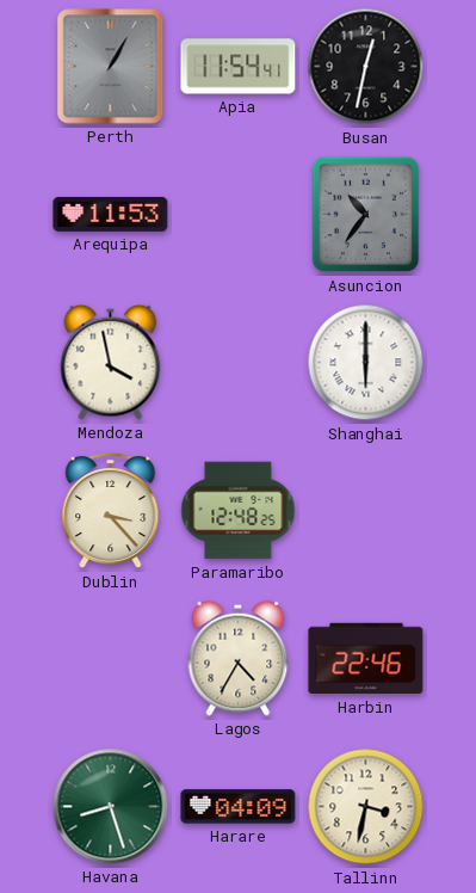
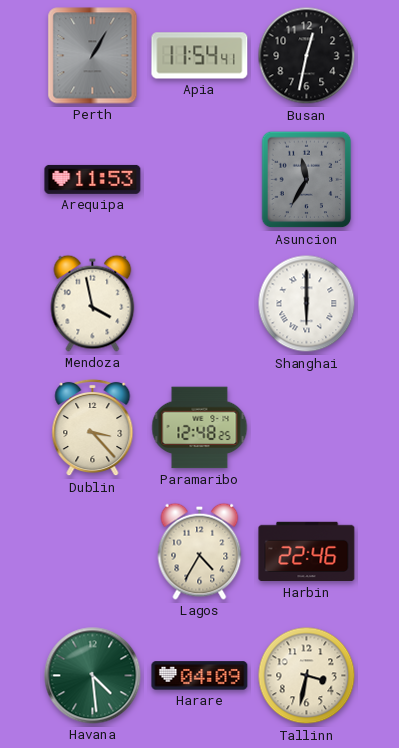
Asuncion: 10:36 -> 11:35 (307, 180)
Havana: 8:27 -> 4:29 (93, 676)
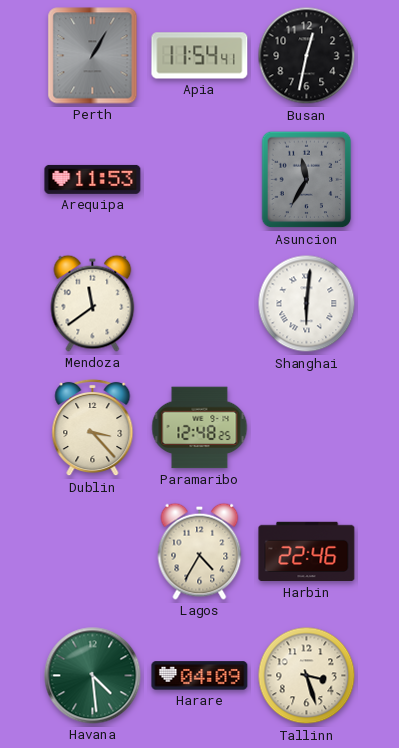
Mendoza: 3:58 -> 11:39 (93, 303)
Shanghai: 6:00 -> 6:01 (307, 304)
Tallinn: 3:32 -> 3:27 (307, 676)
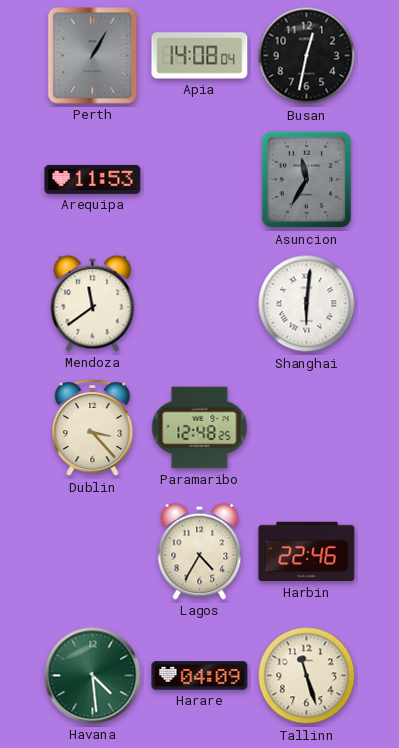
Apia: 11:54 -> 14:08 (200, 56)
Tallinn: 3:27 -> 11:27 (307, 676)
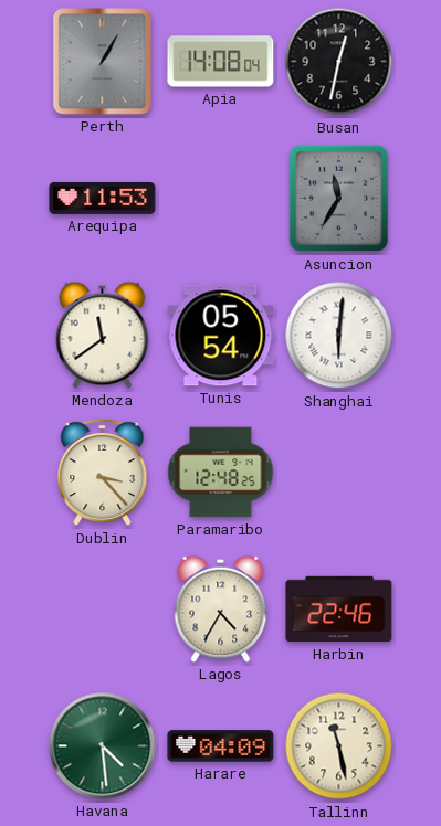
Tunis: none -> 05:54 (221, 336)
Tallinn: 11:27 -> 11:28 (339, 746)
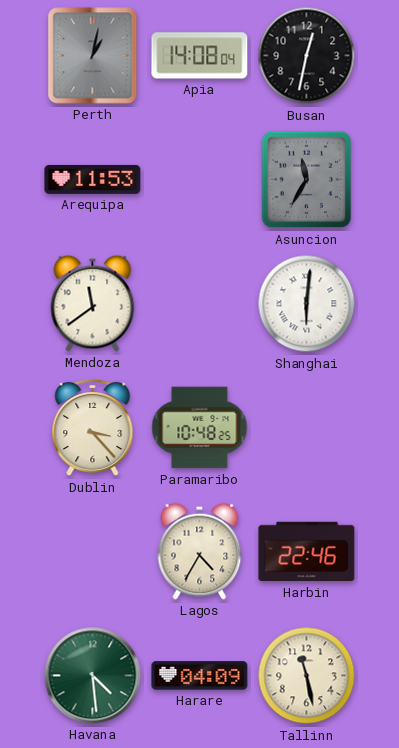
Perth: 1:05 -> 1:02 (93, 56)
Tunis: 05:54 -> none (221, 336)
Paramaribo: 12:48 -> 10:48 (200, 428)
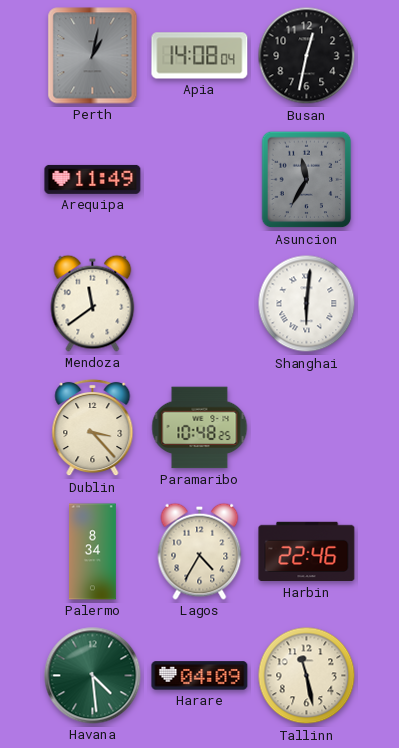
Arequipa: 11:53 -> 11:49 (93, 179)
Palermo: none -> 8:34 (93, 552)
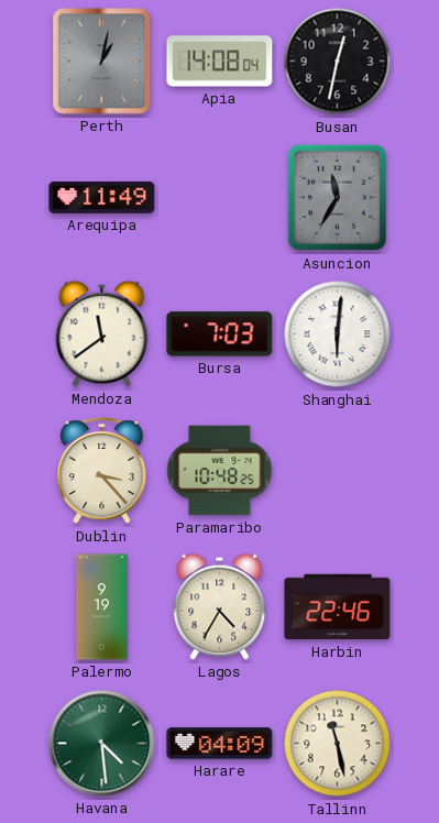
Bursa: none -> 7:03 (220, 334)
Palermo: 8:34 -> 9:19 (102, 607)
